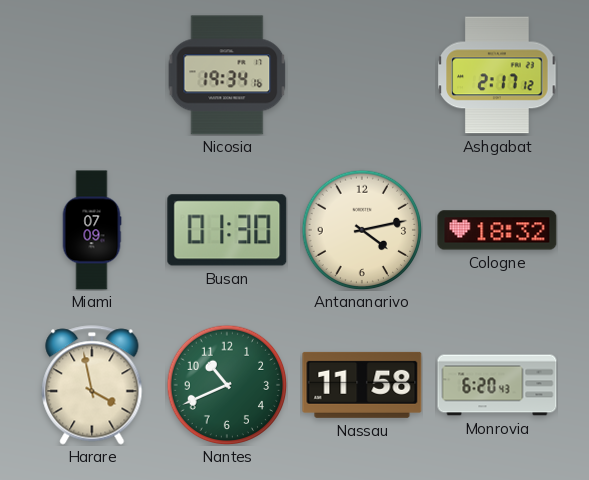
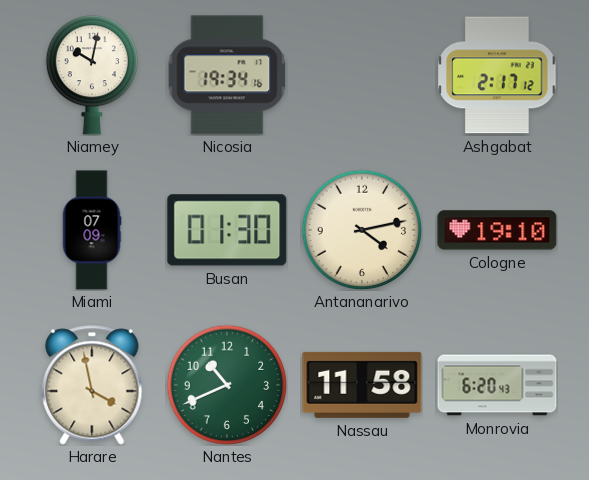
Niamey: none -> 10:02 (91, 75)
Cologne: 18:32 -> 19:10 (497, 230)
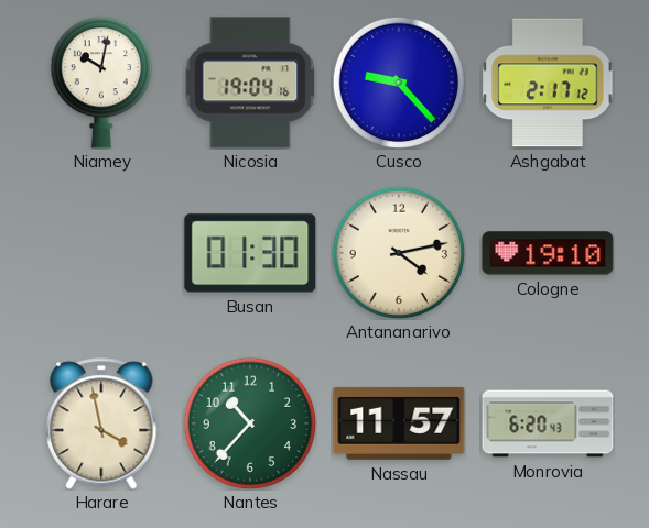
Nicosia: 19:34 -> 19:04 (250, 82)
Cusco: none -> 9:23 (399, 82)
Miami: 07:09 -> none (92, 230)
Nantes: 10:41 -> 10:37 (250, 424)
Nassau: 11:58 -> 11:57 (399, 424)
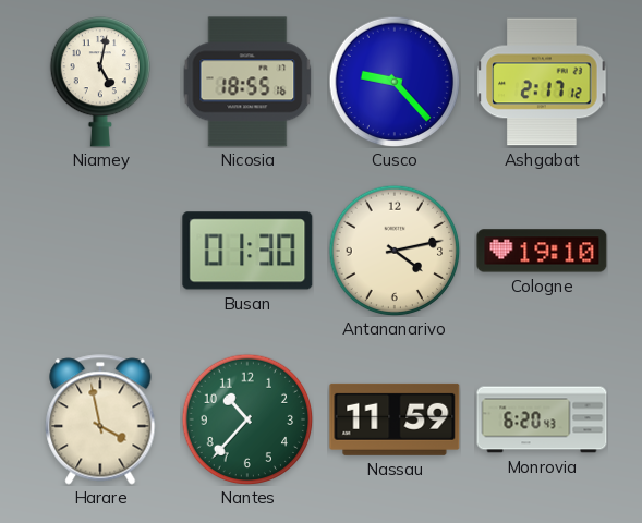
Niamey: 10:02 -> 5:02 (99, 82)
Nicosia: 19:04 -> 18:55 (247, 82)
Nassau: 11:57 -> 11:59 (395, 419)
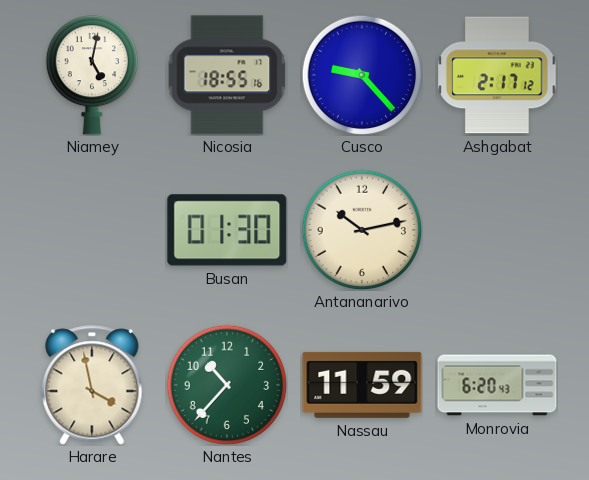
Antananarivo: 4:13 -> 10:13 (362, 230)
Cologne: 19:10 -> none (542, 251)
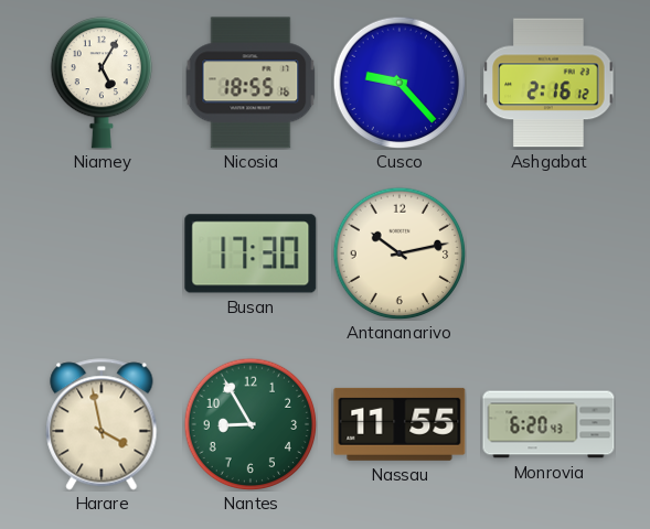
Niamey: 5:02 -> 5:05 (100, 83)
Ashgabat: 2:17 -> 2:16 (548, 83)
Busan: 01:30 -> 17:30 (251, 253)
Nantes: 10:37 -> 8:55 (251, 424)
Nassau: 11:59 -> 11:55 (399, 424)
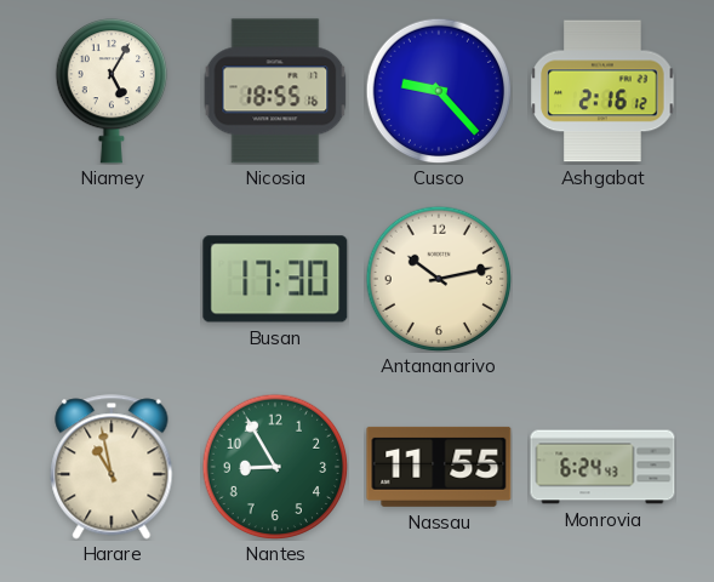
Harare: 3:58 -> 10:58 (112, 467)
Monrovia: 6:20 -> 6:24 (602, 467)
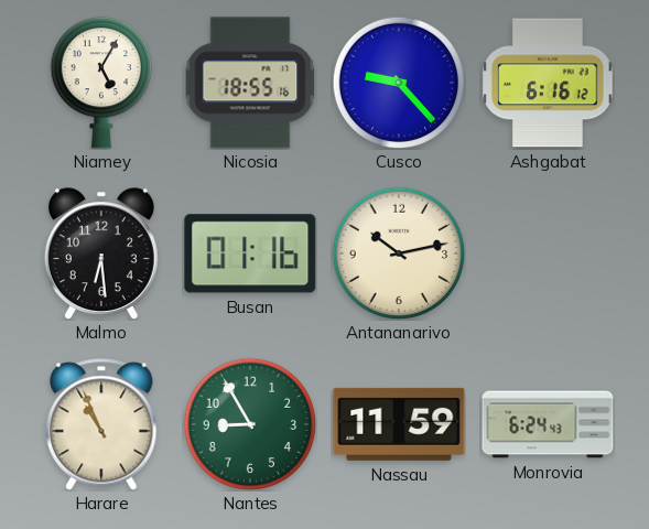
Ashgabat: 2:16 -> 6:16 (548, 83)
Malmo: none -> 6:29 (101, 253)
Busan: 17:30 -> 01:16 (250, 253)
Harare: 10:58 -> 10:56 (101, 424)
Nassau: 11:55 -> 11:59 (399, 424)
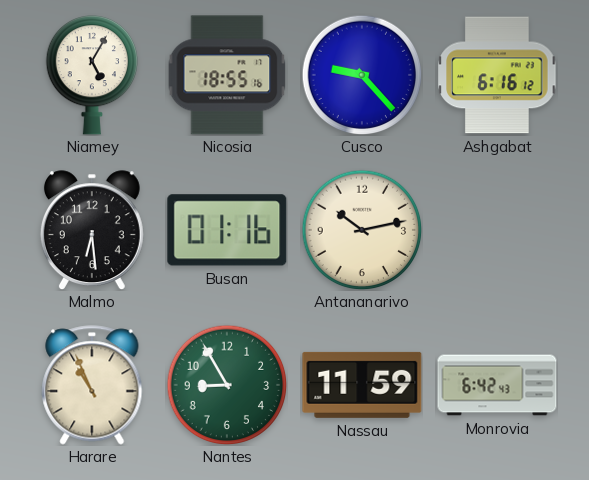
Monrovia: 6:24 -> 6:42 (497, 385)
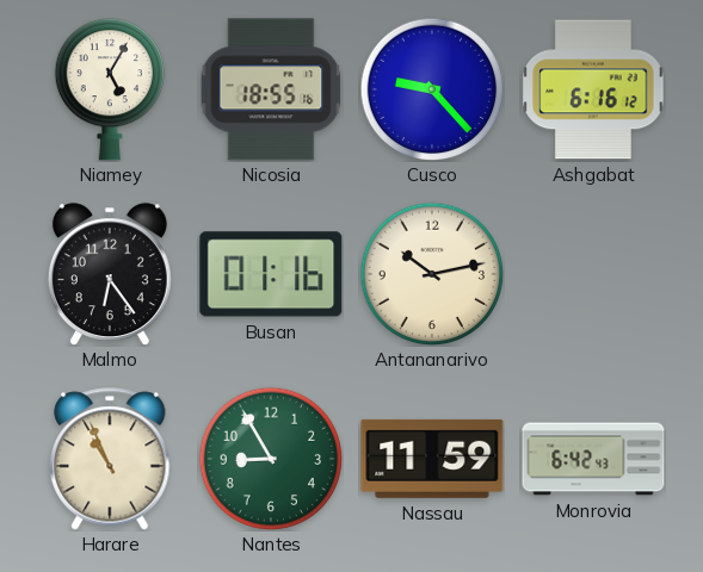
Malmo: 6:29 -> 6:24 (110, 274)
